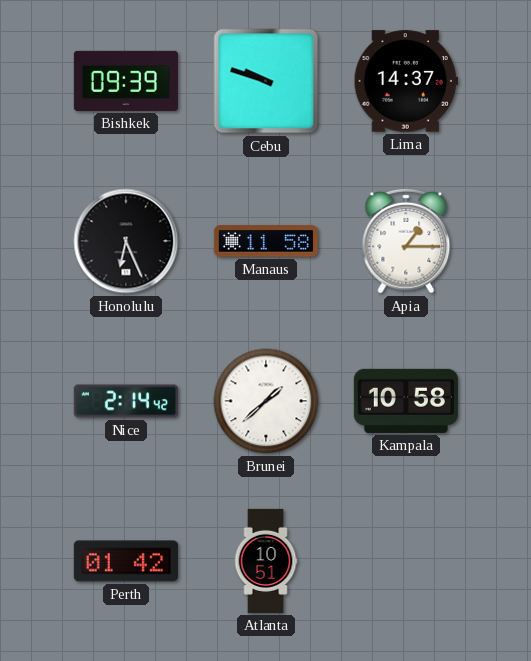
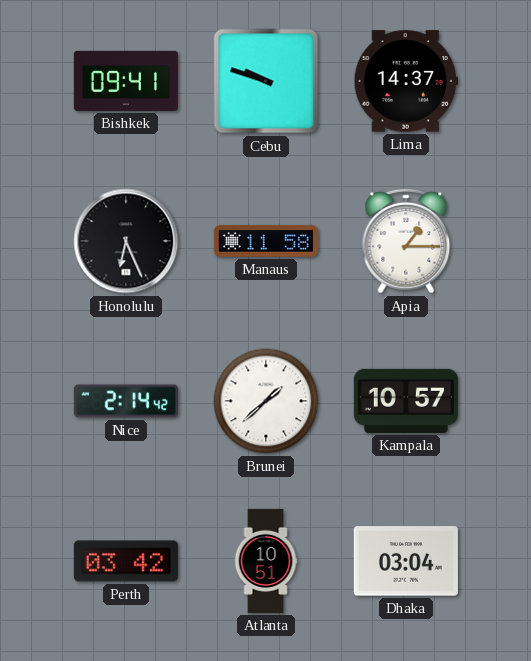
Bishkek: 09:39 -> 09:41 (126, 81)
Kampala: 10:58 -> 10:57 (406, 401)
Perth: 01:42 -> 03:42 (126, 561)
Dhaka: none -> 03:04 (406, 561)
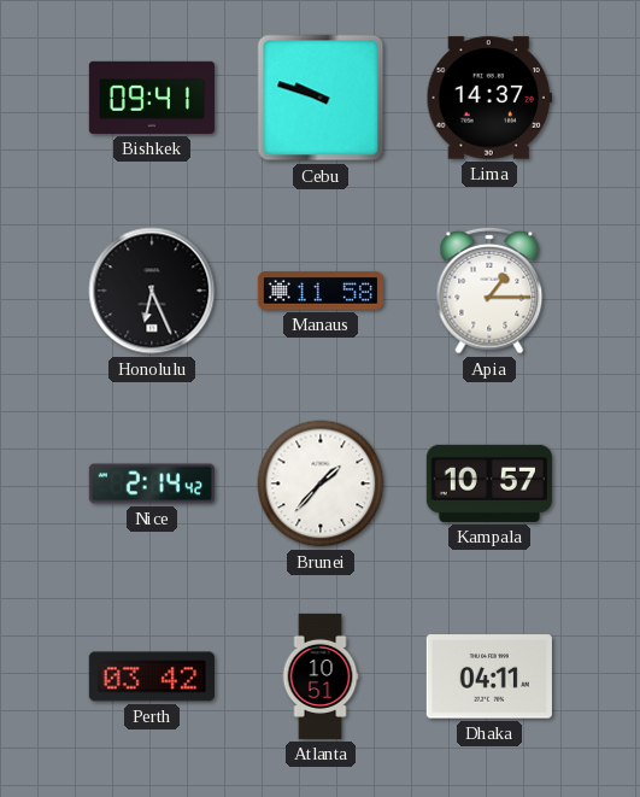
Brunei: 1:38 -> 1:37 (321, 484)
Dhaka: 03:04 -> 04:11 (489, 676)
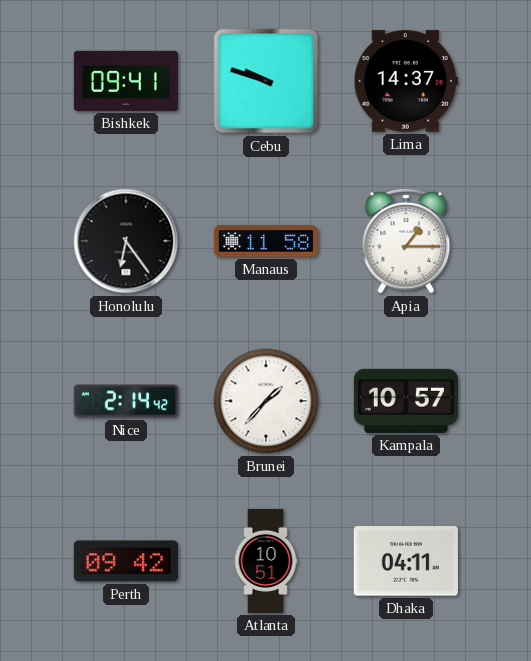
Honolulu: 6:26 -> 6:24 (126, 241)
Perth: 03:42 -> 09:42 (126, 561)
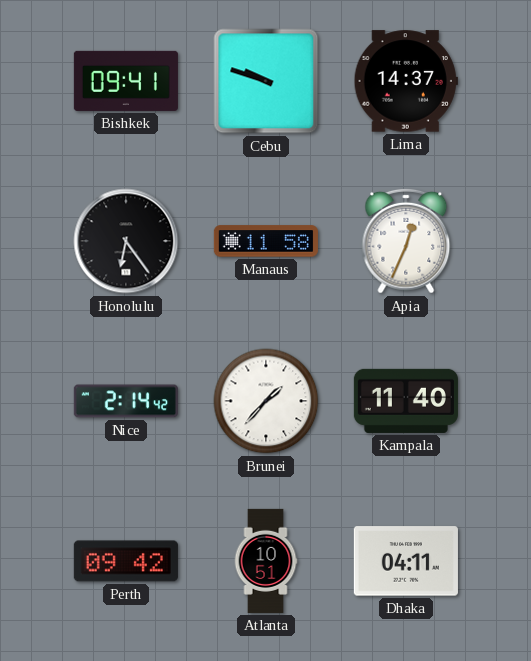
Apia: 1:15 -> 12:34 (406, 241)
Kampala: 10:57 -> 11:40 (406, 401)
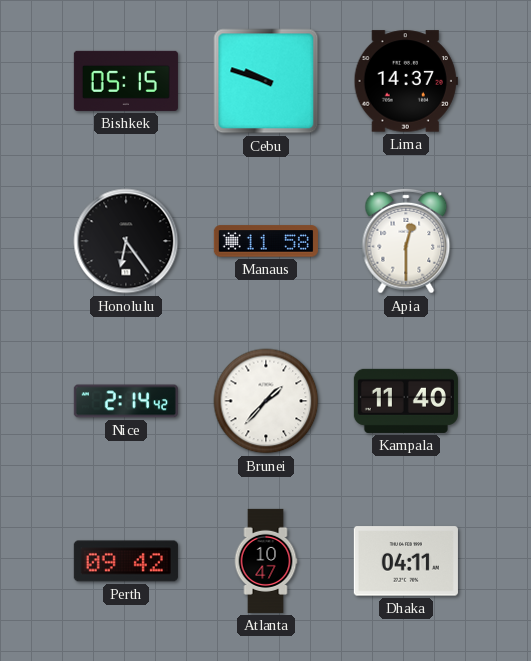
Bishkek: 09:41 -> 05:15 (126, 81)
Apia: 12:34 -> 12:30 (406, 241)
Atlanta: 10:51 -> 10:47 (266, 561)
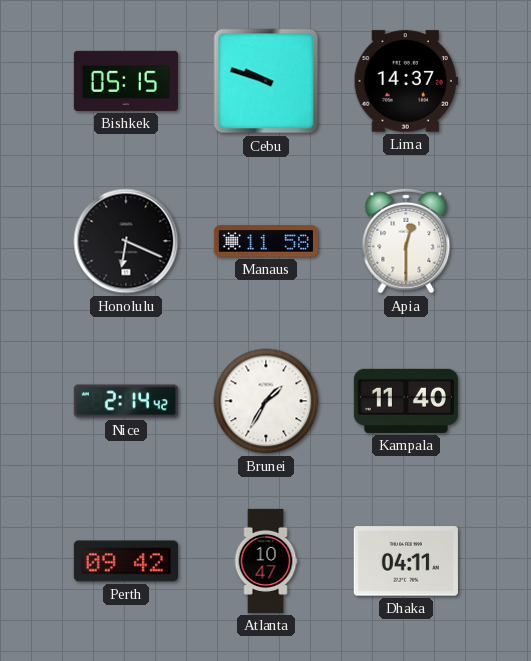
Honolulu: 6:24 -> 6:19 (126, 241)
Brunei: 1:37 -> 1:35 (266, 401)
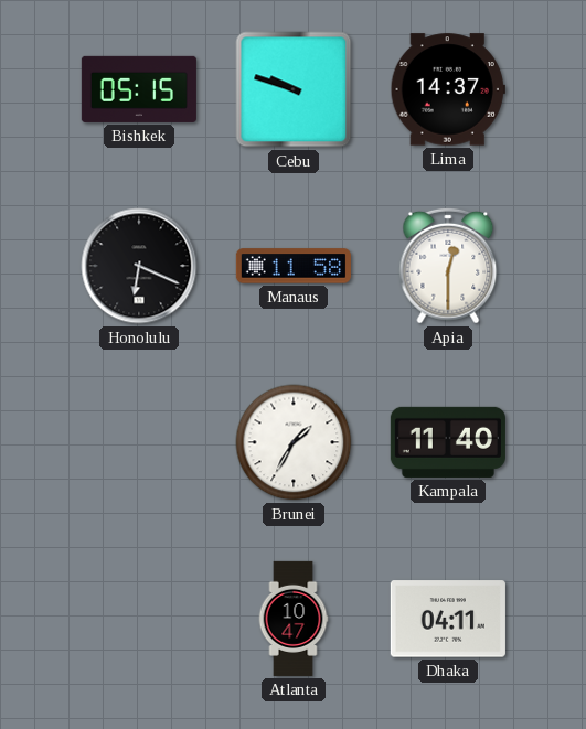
Nice: 2:14 -> none (126, 401)
Perth: 09:42 -> none (126, 561)
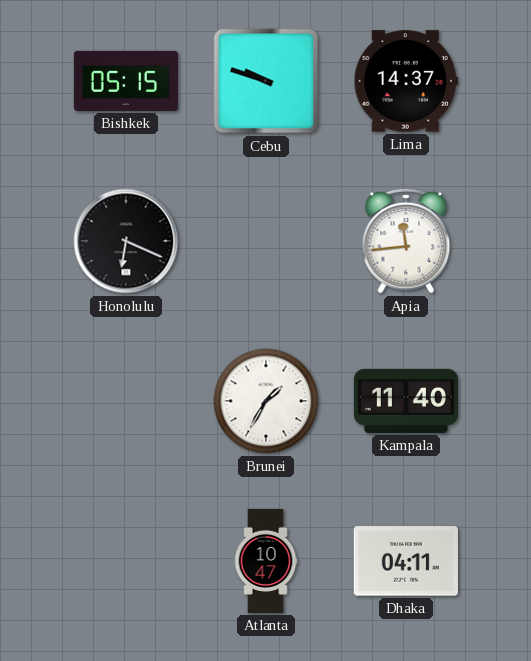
Manaus: 11:58 -> none (294, 266)
Apia: 12:30 -> 11:44 (406, 241)
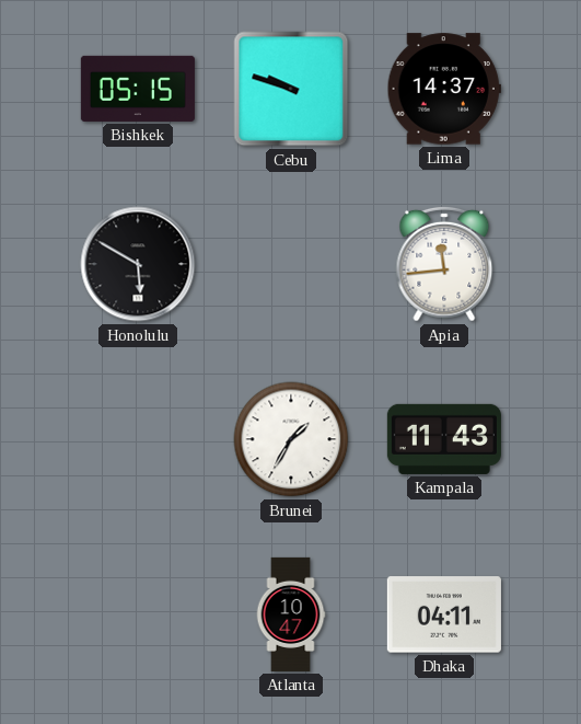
Honolulu: 6:19 -> 5:50 (138, 264)
Kampala: 11:40 -> 11:43 (444, 439)
